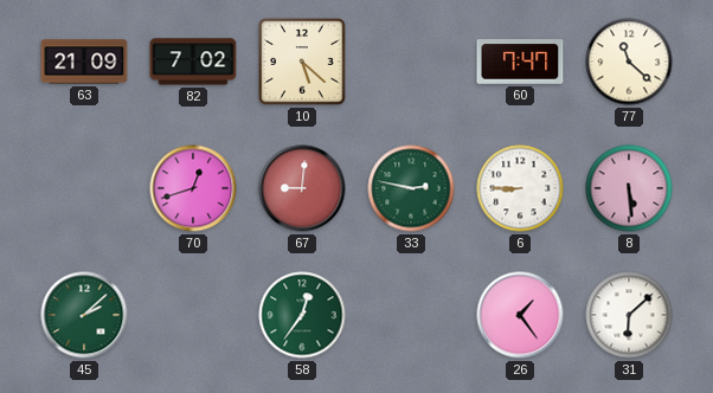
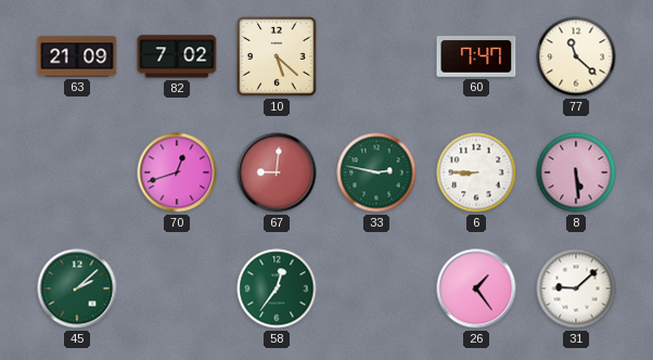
31: 6:08 -> 9:08 (576, 288)
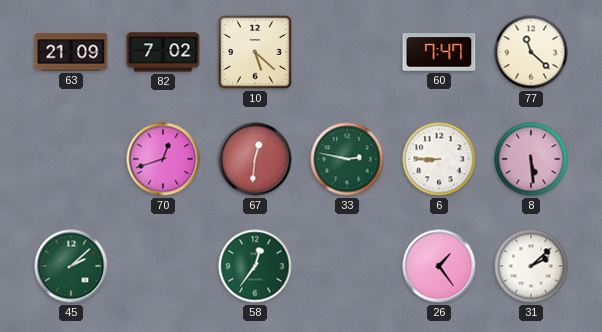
67: 9:01 -> 12:31 (255, 159)
31: 9:08 -> 2:08 (531, 266)
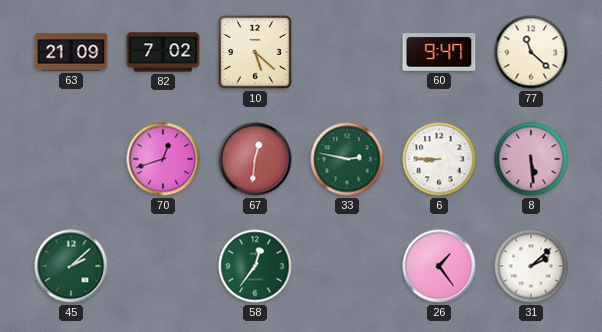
60: 7:47 -> 9:47 (439, 52)
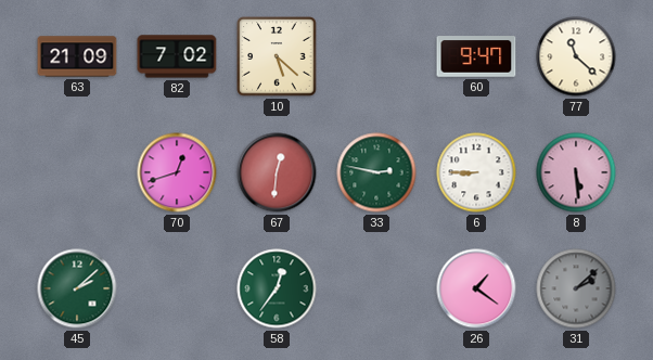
26: 1:24 -> 1:21 (476, 288)
31 dial: white -> grey (576, 288)
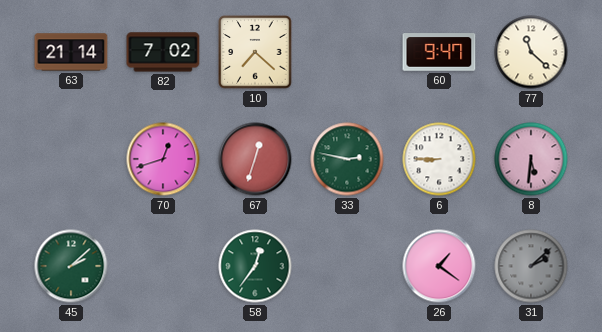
63: 21:09 -> 21:14 (71, 52)
10: 5:22 -> 7:22 (255, 52)
67: 12:31 -> 12:33 (255, 159)
8: 5:29 -> 5:31 (531, 159)
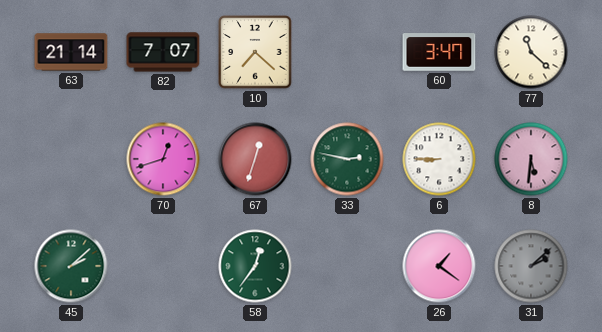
82: 7:02 -> 7:07 (163, 52)
60: 9:47 -> 3:47 (439, 52)
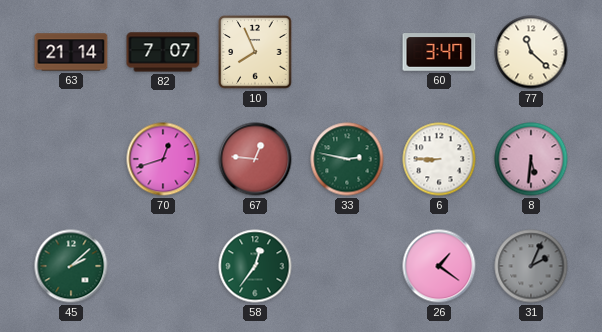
10: 7:22 -> 7:56 (255, 52)
67: 12:33 -> 12:46 (255, 159)
31: 2:08 -> 2:04 (531, 266)
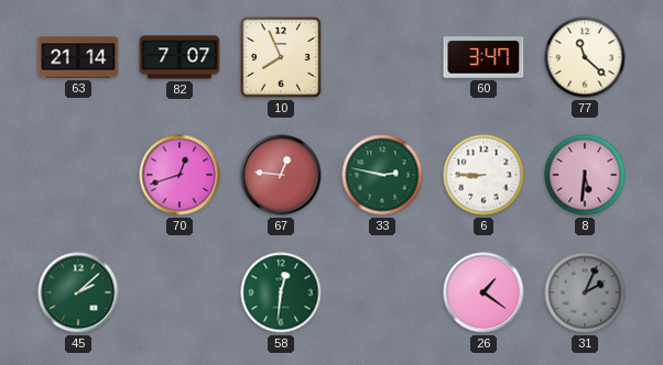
58: 12:36 -> 12:31 (281, 292)
